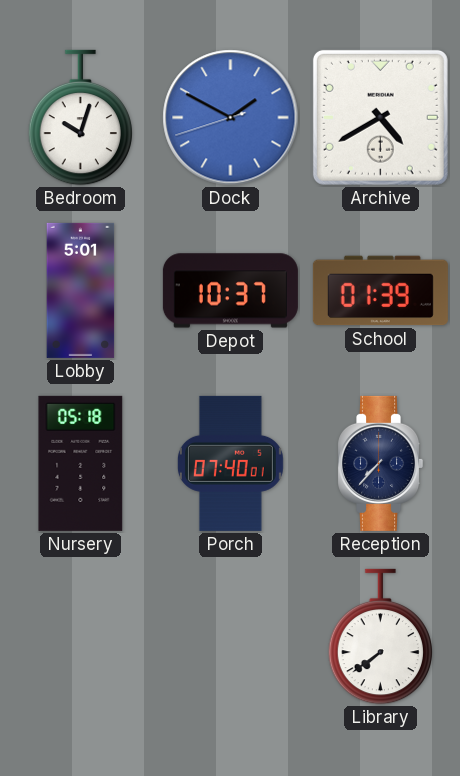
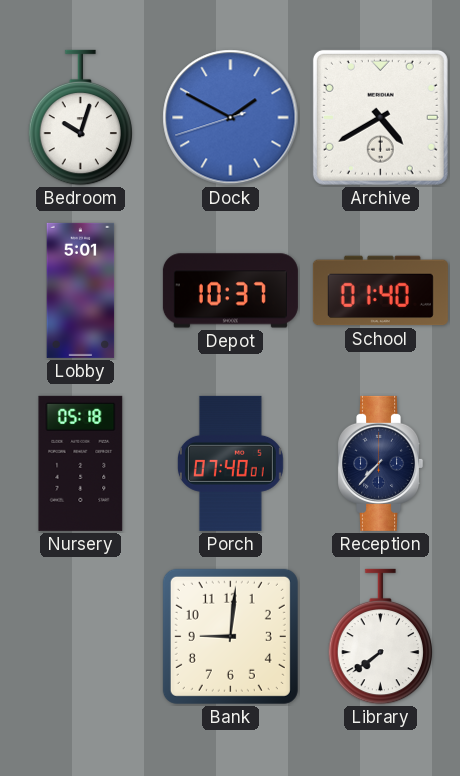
School: 01:39 -> 01:40 (380, 291)
Bank: none -> 9:01 (230, 636)
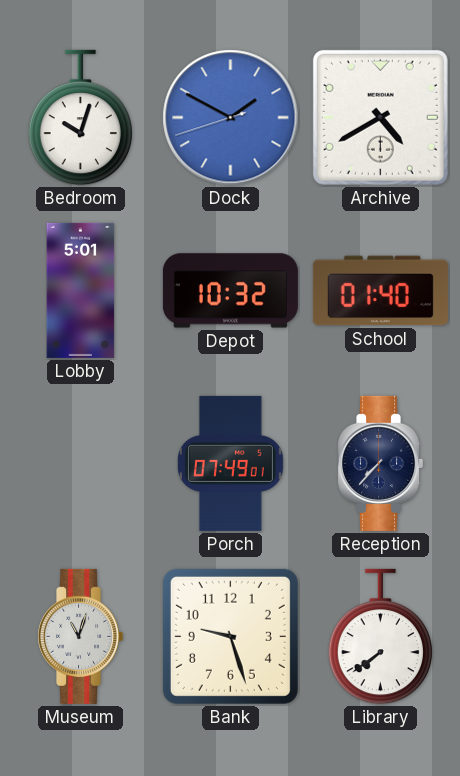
Depot: 10:37 -> 10:32 (230, 291)
Nursery: 05:18 -> none (81, 463)
Porch: 07:40 -> 07:49 (230, 463)
Museum: none -> 11:03 (81, 636)
Bank: 9:01 -> 9:27 (230, 636)
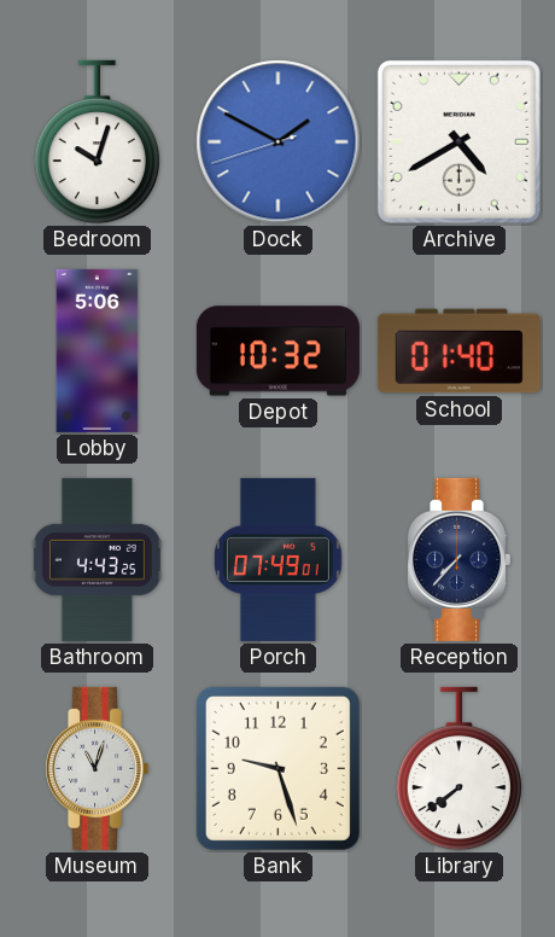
Lobby: 5:01 -> 5:06 (98, 350)
Bathroom: none -> 4:43 (97, 559)
